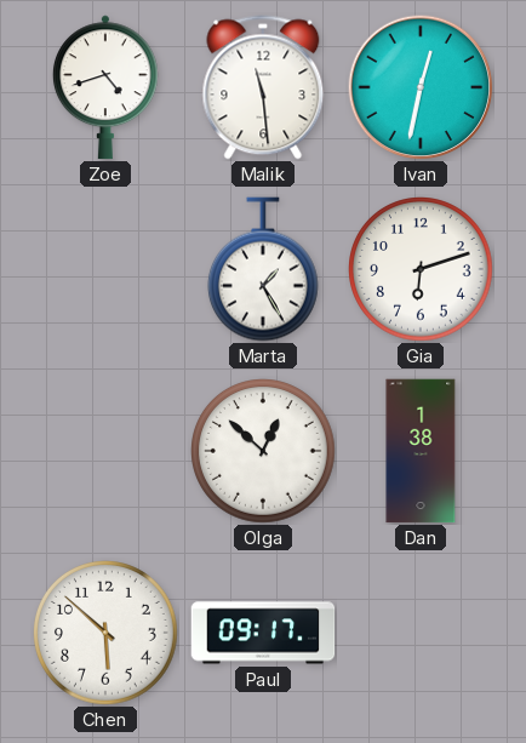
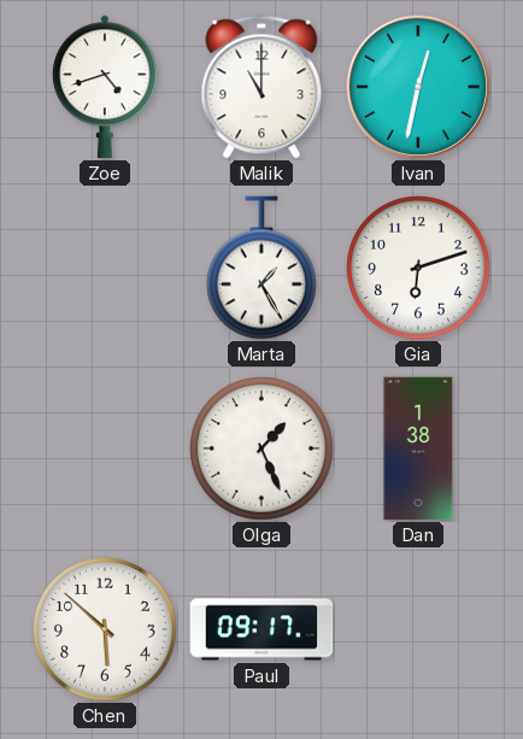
Malik: 11:29 -> 11:00 (261, 87)
Olga: 12:52 -> 1:26 (263, 450)
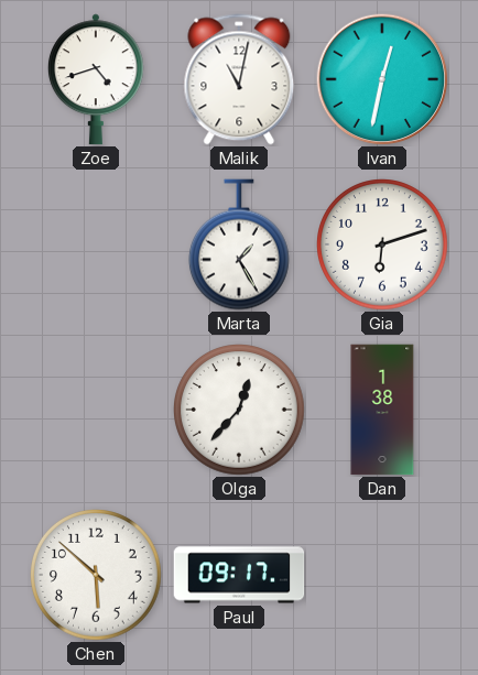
Malik: 11:00 -> 11:02 (239, 79)
Olga: 1:26 -> 12:37 (240, 411)
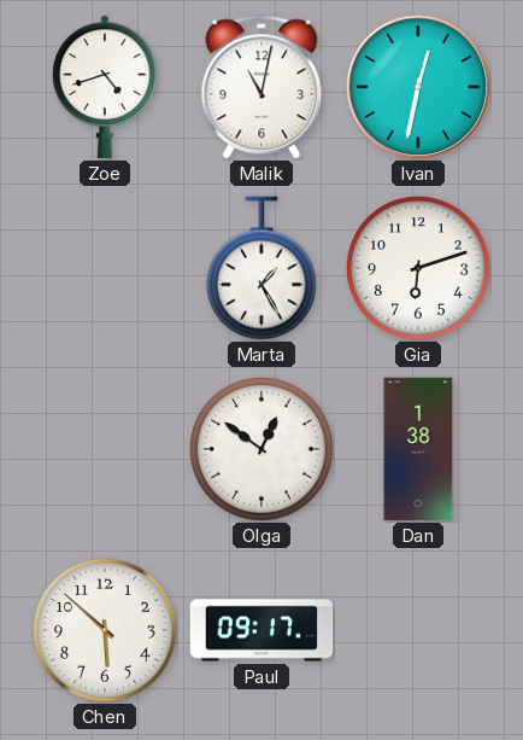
Olga: 12:37 -> 12:51 (263, 450)
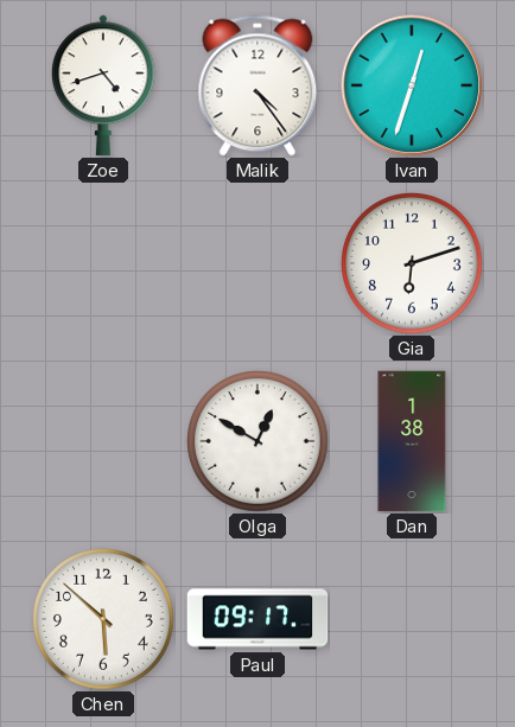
Malik: 11:02 -> 4:24 (257, 85)
Ivan: 12:32 -> 12:33 (412, 85)
Marta: 1:25 -> none (261, 268)
Olga: 12:51 -> 12:50 (259, 442)
